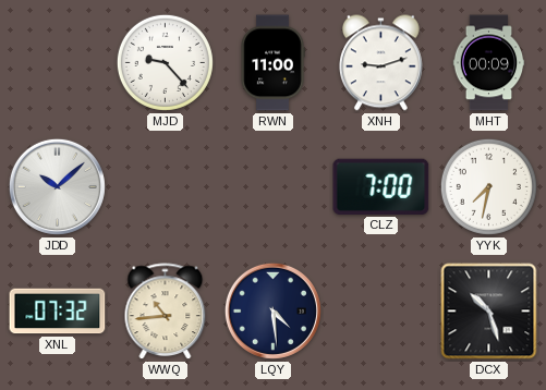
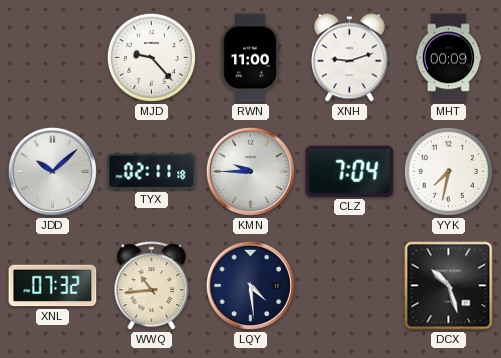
TYX: none -> 02:11 (152, 172)
KMN: none -> 9:45 (250, 171)
CLZ: 7:00 -> 7:04 (350, 171)
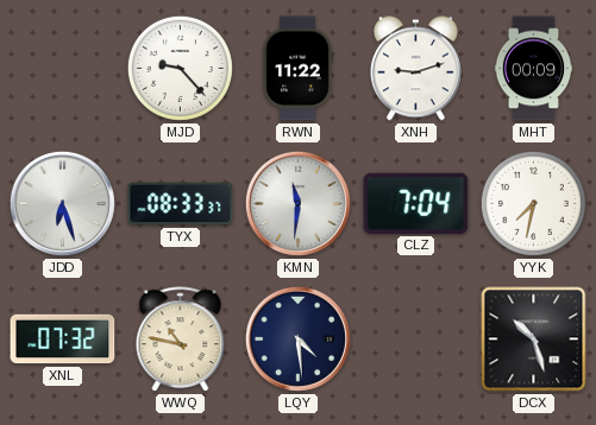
RWN: 11:00 -> 11:22 (297, 69)
JDD: 10:08 -> 6:27 (62, 203)
TYX: 02:11 -> 08:33 (181, 204)
KMN: 9:45 -> 11:31 (297, 203)
WWQ: 10:44 -> 10:47 (181, 340)
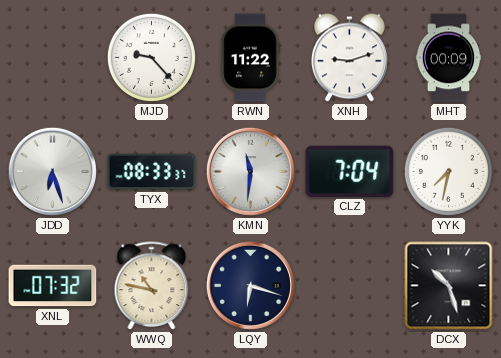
LQY: 4:29 -> 6:18 (250, 285)
